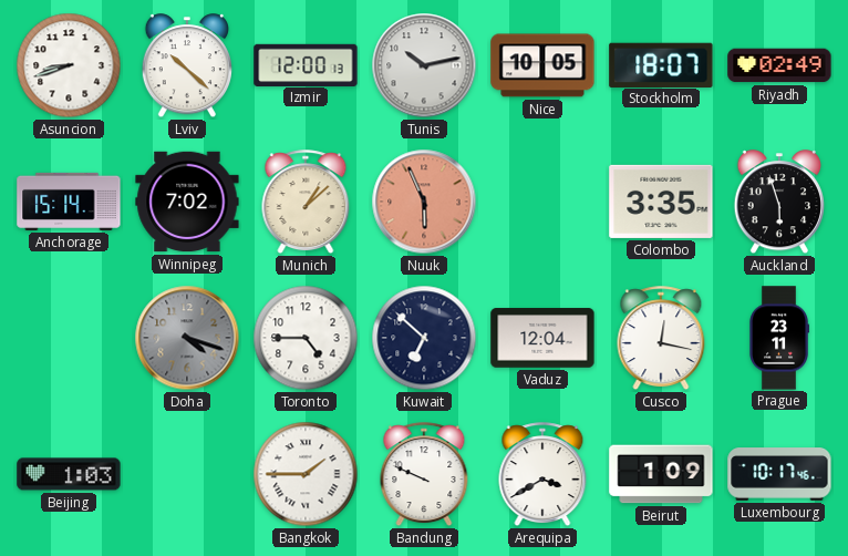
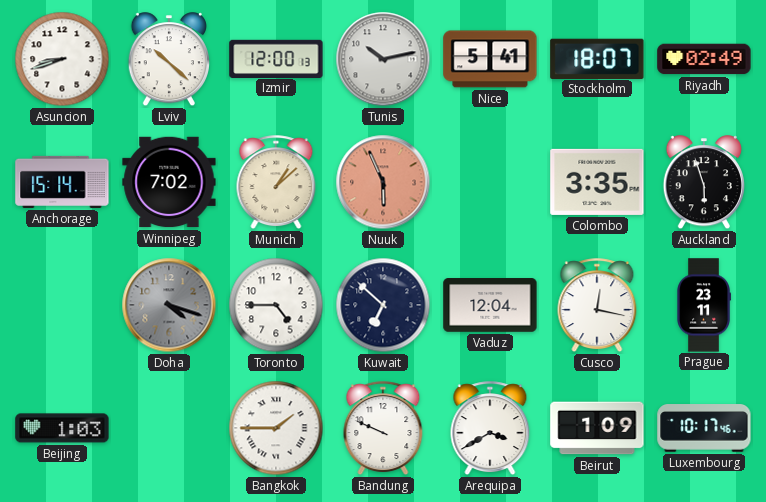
Nice: 10:05 -> 5:41 (490, 59)
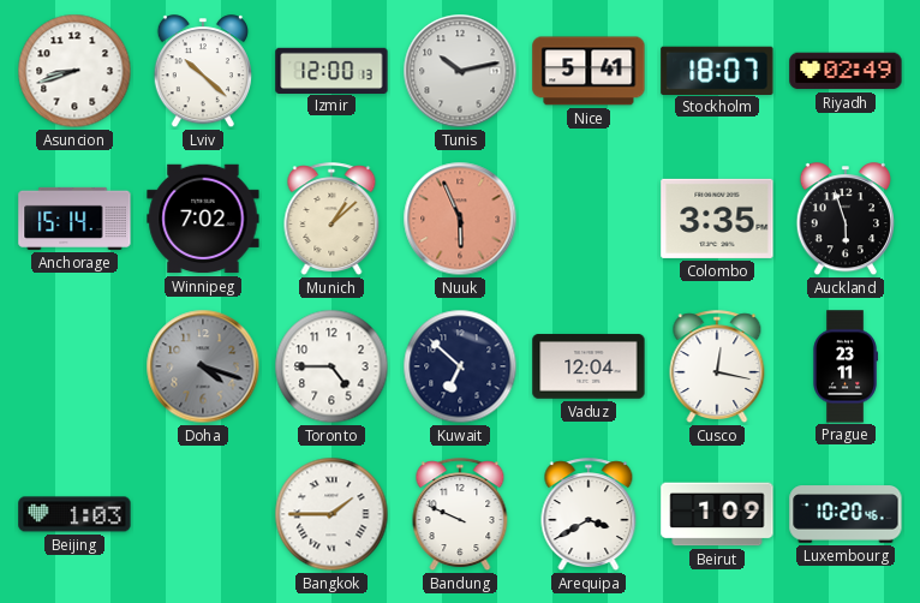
Luxembourg: 10:17 -> 10:20 (846, 514)
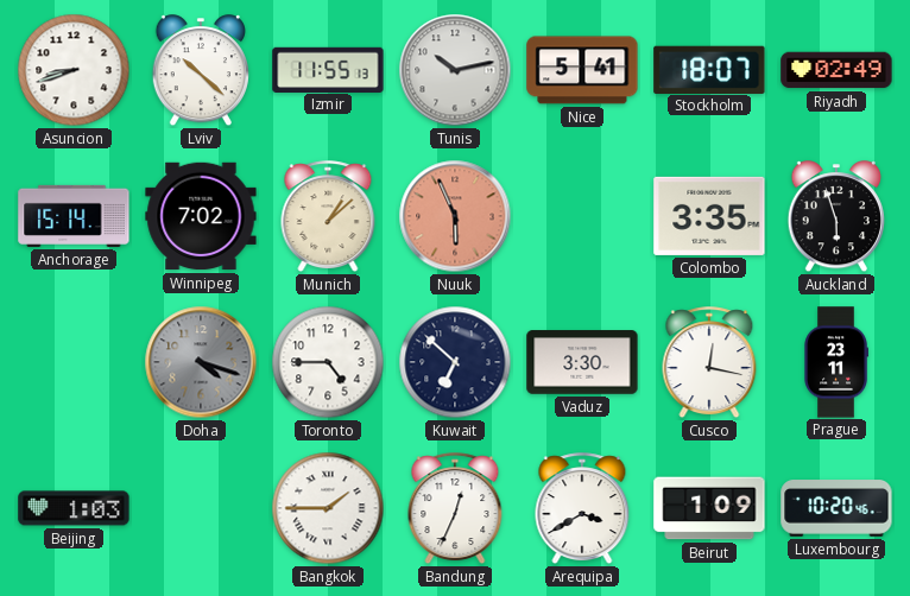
Izmir: 12:00 -> 11:55 (328, 69)
Vaduz: 12:04 -> 3:30 (582, 362)
Bandung: 9:49 -> 12:34 (455, 509)
